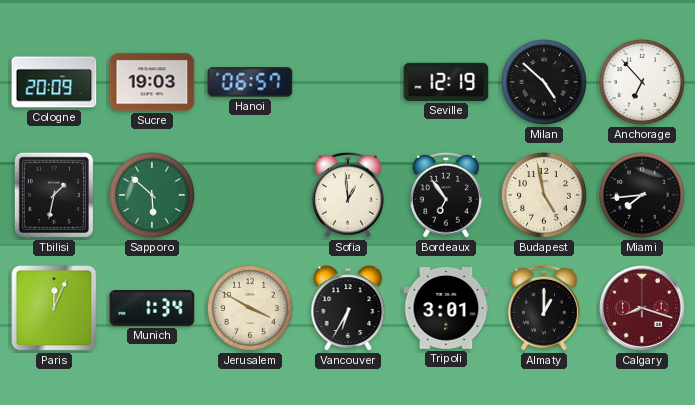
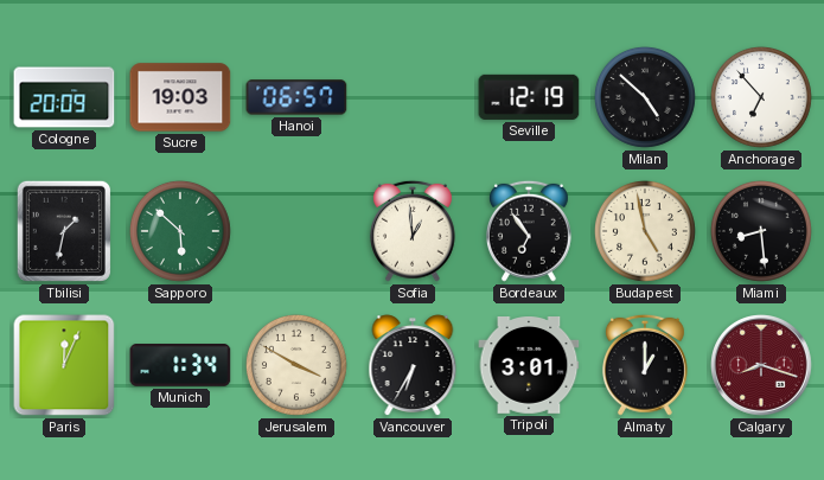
Miami: 7:44 -> 8:29 (761, 231)
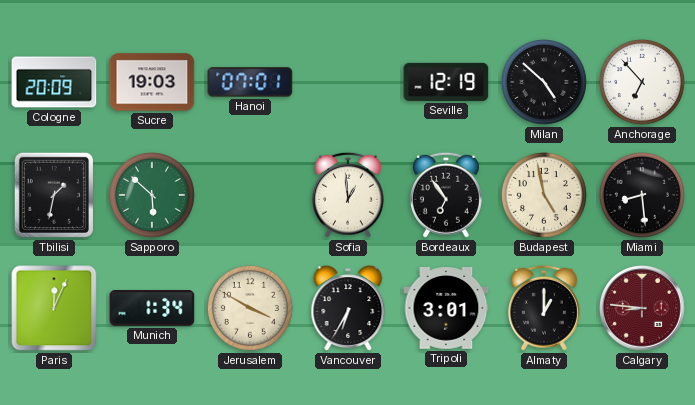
Hanoi: 06:57 -> 07:01 (250, 82)
Calgary: 8:18 -> 8:46 (643, 309)
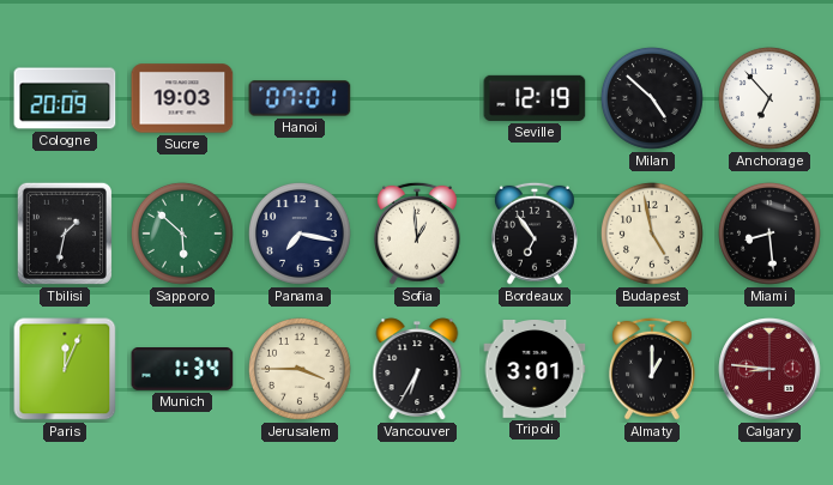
Panama: none -> 7:17 (300, 234)
Jerusalem: 3:50 -> 3:45 (300, 369)
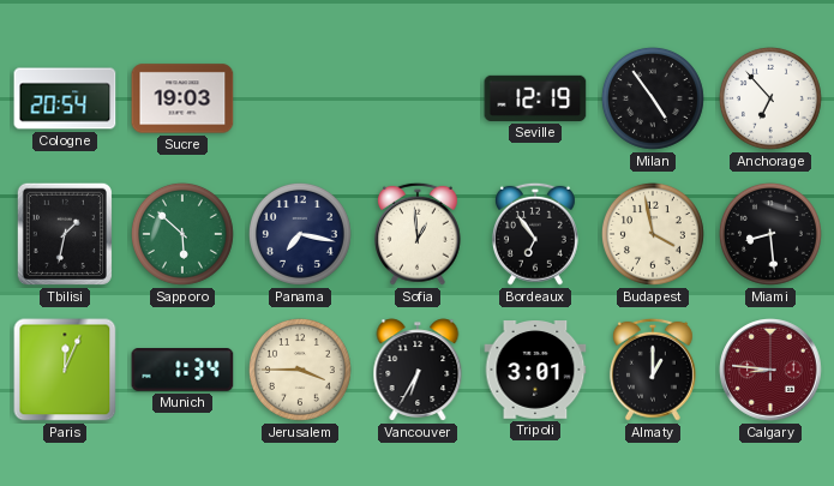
Cologne: 20:09 -> 20:54 (65, 98)
Hanoi: 07:01 -> none (300, 98)
Milan: 4:52 -> 4:54 (653, 98)
Budapest: 4:58 -> 3:58 (653, 234)
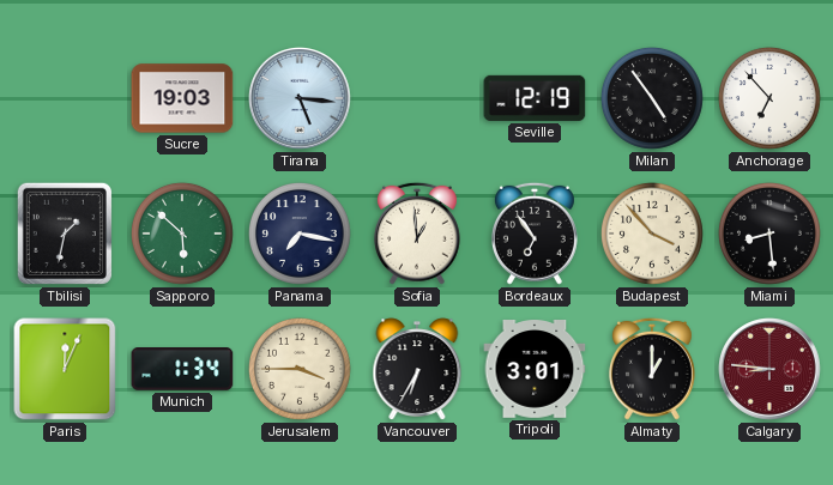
Cologne: 20:54 -> none (65, 98)
Tirana: none -> 5:16 (301, 99)
Budapest: 3:58 -> 3:53 (652, 234)
